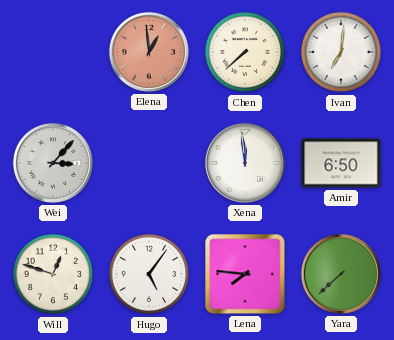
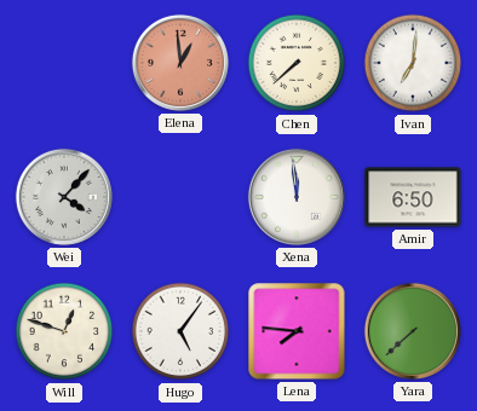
Wei: 3:07 -> 4:07 (64, 197)
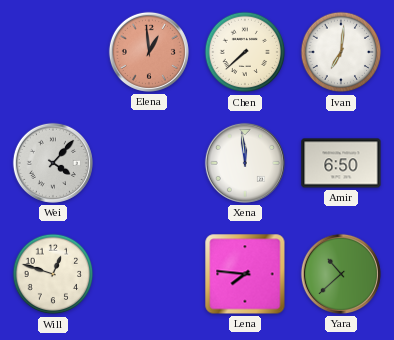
Hugo: 5:06 -> none (180, 331)
Yara: 7:38 -> 10:38 (341, 274)
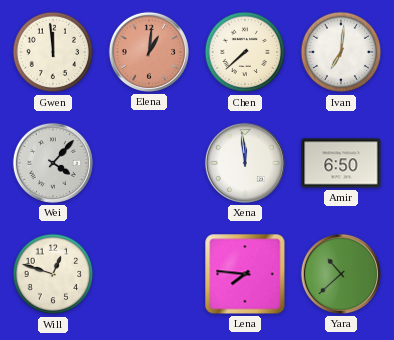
Gwen: none -> 11:59 (53, 52)
Elena: 12:59 -> 1:01 (149, 52)
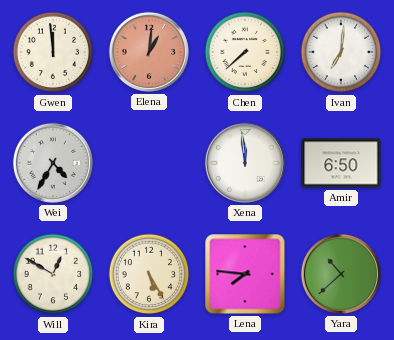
Wei: 4:07 -> 4:35 (53, 163)
Will: 12:48 -> 12:50 (53, 274)
Kira: none -> 5:25 (149, 274)
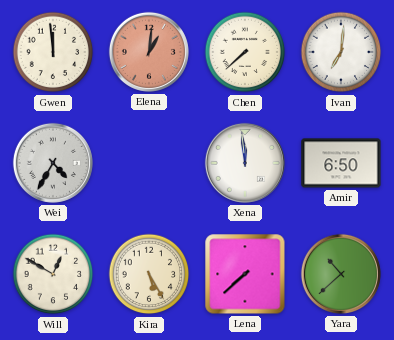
Lena: 7:46 -> 7:38 (245, 274)
